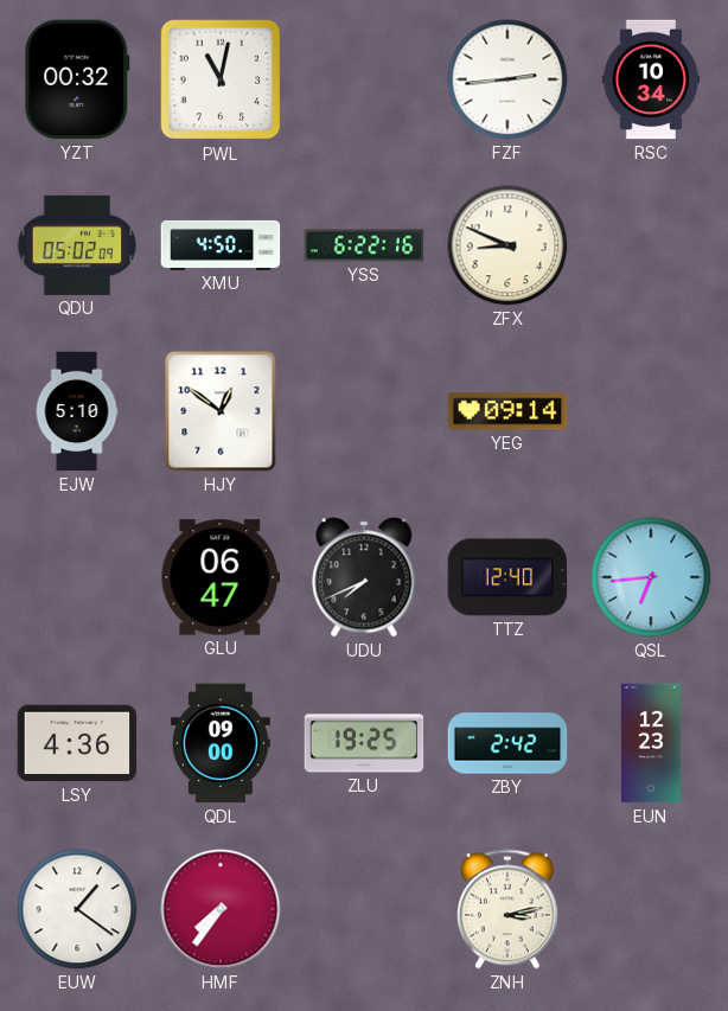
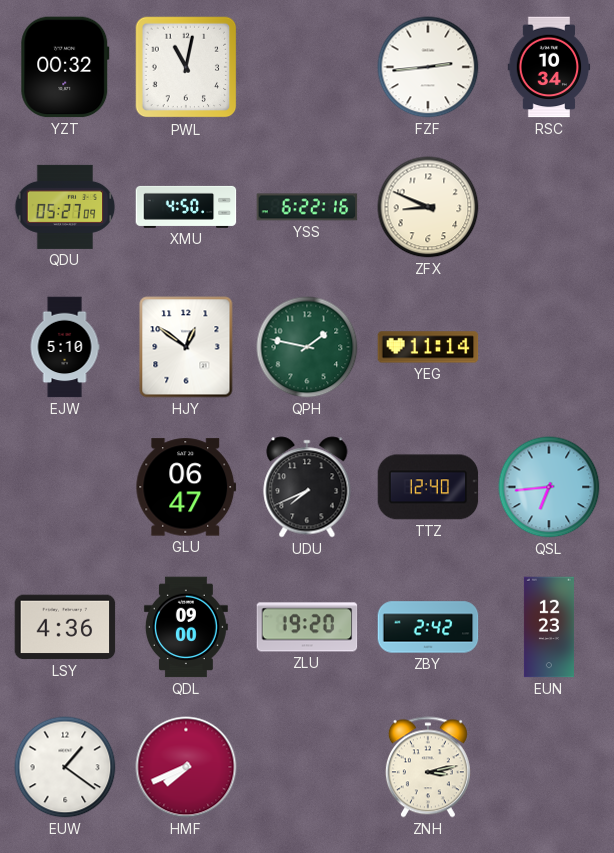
QDU: 05:02 -> 05:27 (65, 207)
QPH: none -> 1:47 (307, 347)
YEG: 09:14 -> 11:14 (428, 347)
ZLU: 19:25 -> 19:20 (307, 627)
HMF: 7:36 -> 7:41 (186, 767)
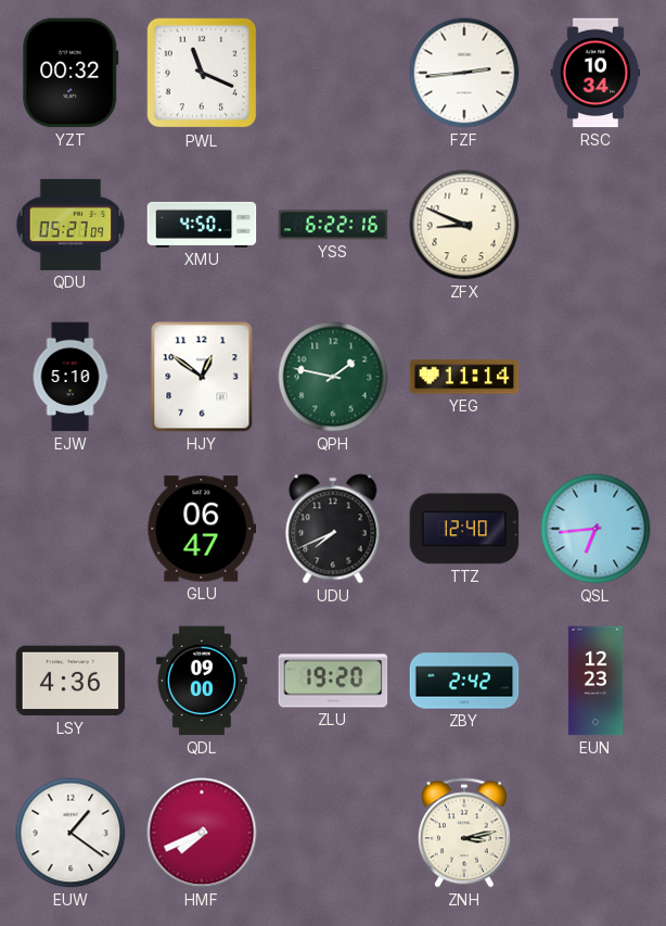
PWL: 11:02 -> 11:19 (202, 73)
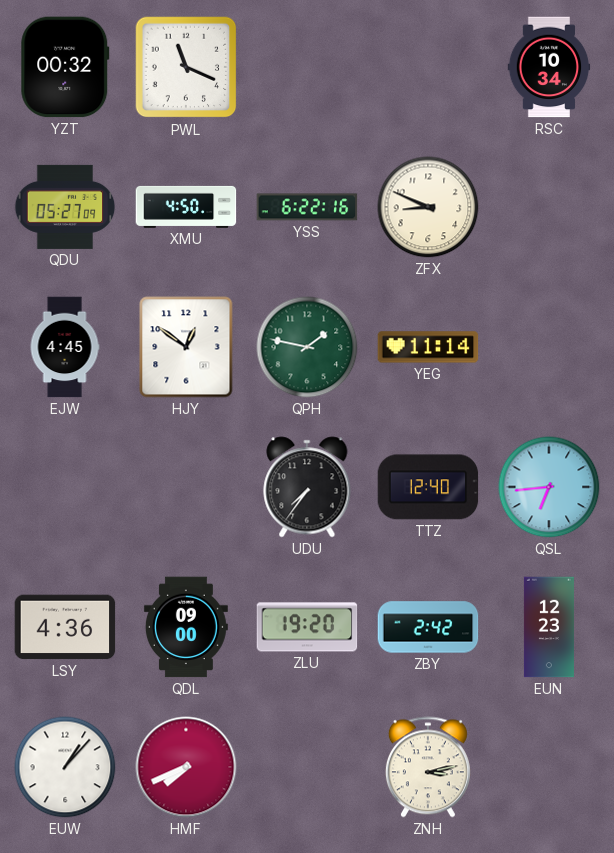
FZF: 2:44 -> none (464, 73)
EJW: 5:10 -> 4:45 (65, 347)
GLU: 06:47 -> none (202, 529)
UDU: 7:41 -> 7:36 (307, 487)
EUW: 1:21 -> 1:07 (65, 767)
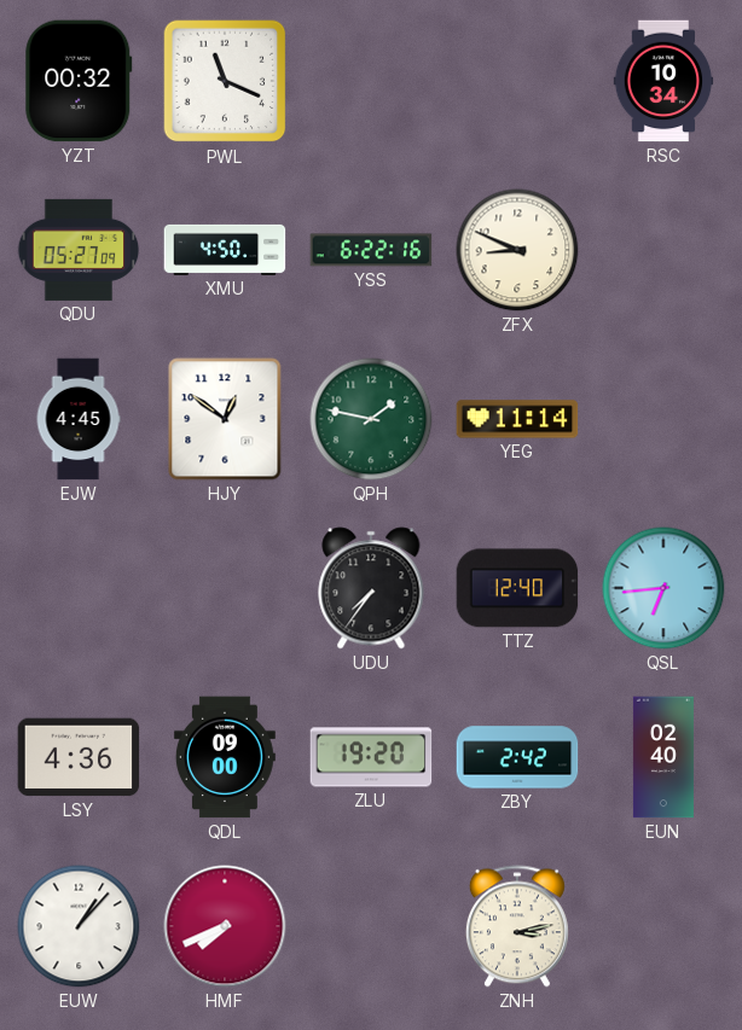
EUN: 12:23 -> 02:40 (663, 757)
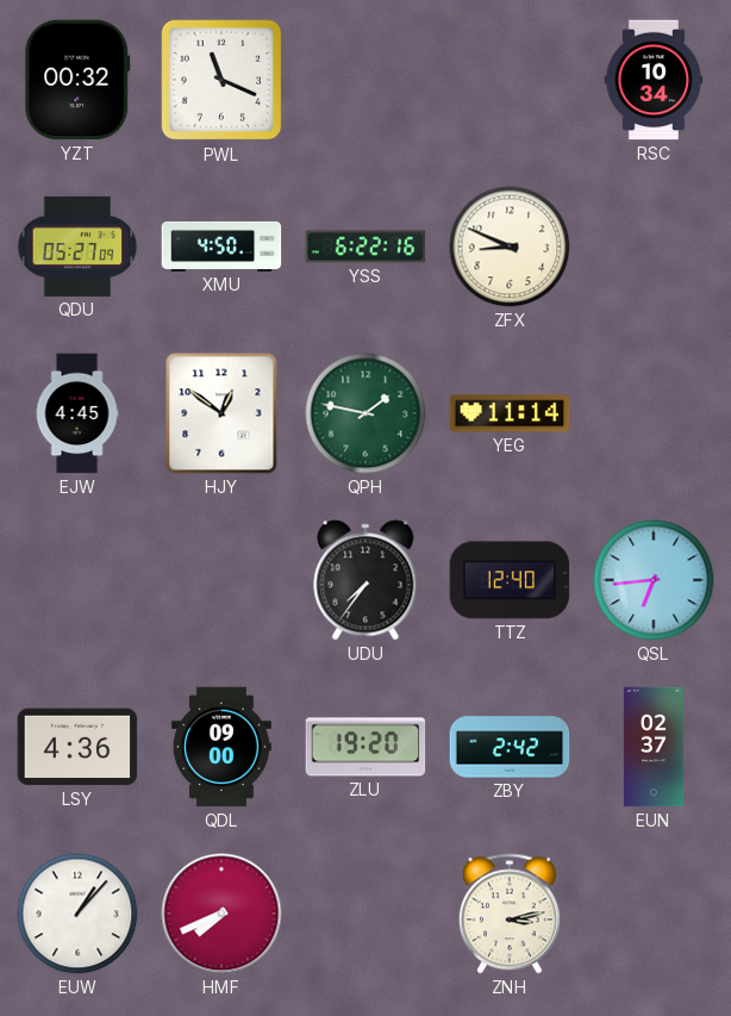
EUN: 02:40 -> 02:37 (654, 747)
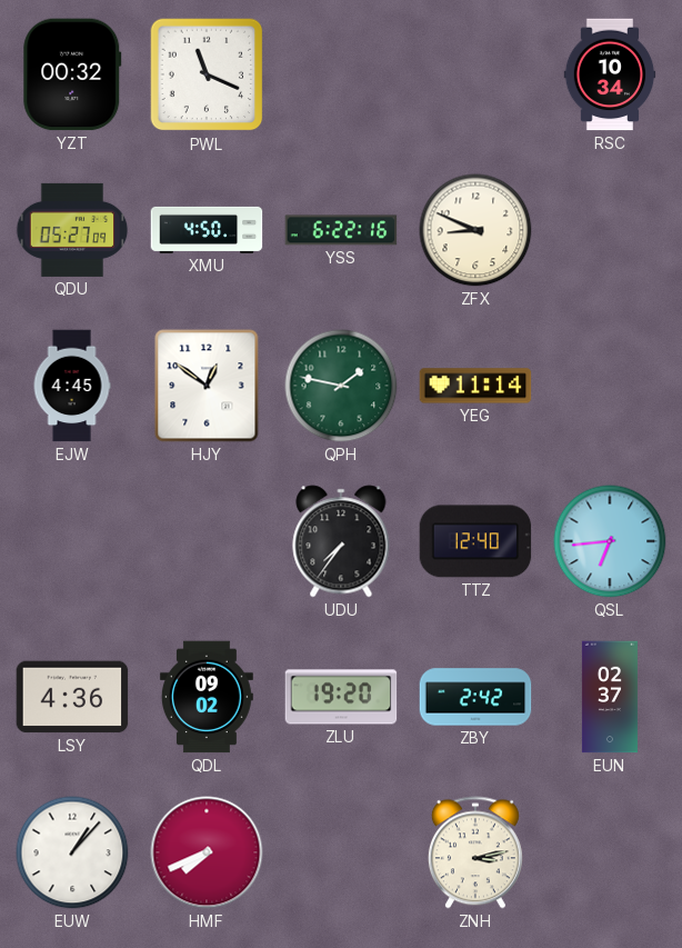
QDL: 09:00 -> 09:02 (207, 697)
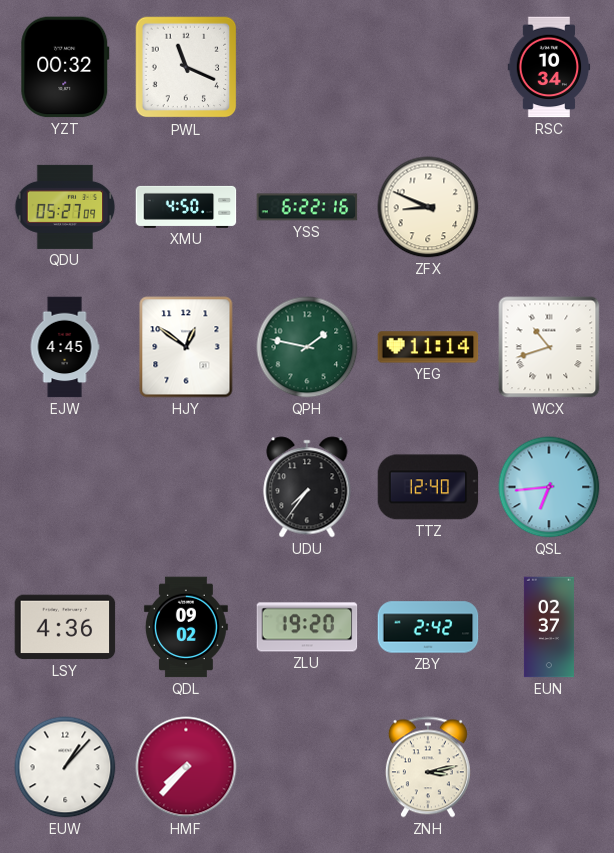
WCX: none -> 10:42 (549, 347)
HMF: 7:41 -> 7:37 (186, 767)
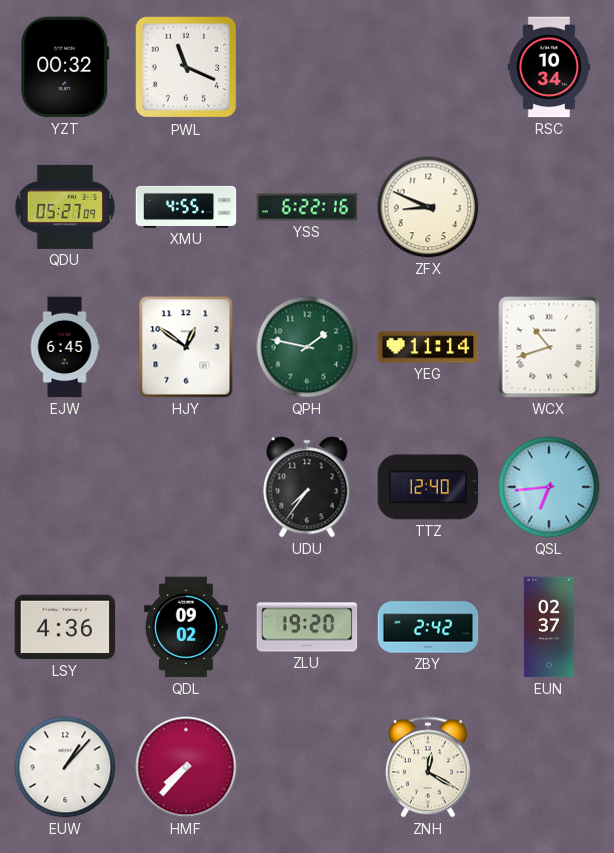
XMU: 4:50 -> 4:55 (186, 207)
EJW: 4:45 -> 6:45 (65, 347)
ZNH: 3:13 -> 12:20 (428, 767)
